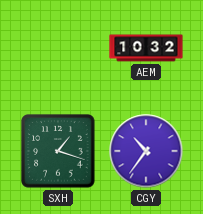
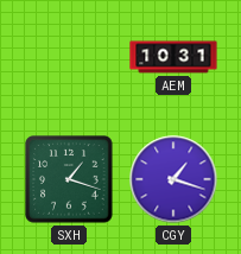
AEM: 10:32 -> 10:31 (173, 57)
CGY: 10:36 -> 1:18 (173, 179)
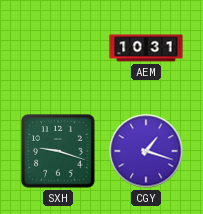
SXH: 1:18 -> 9:18 (58, 151)
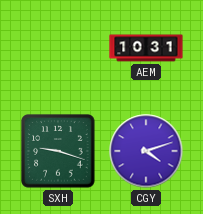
CGY: 1:18 -> 4:12 (146, 151)
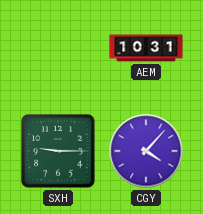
SXH: 9:18 -> 9:15 (58, 151)
CGY: 4:12 -> 4:07 (146, 151)
